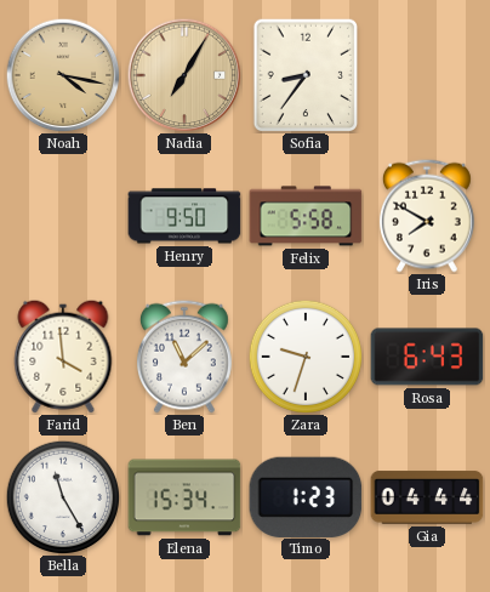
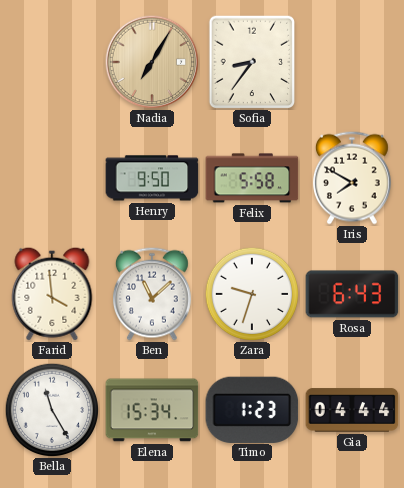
Noah: 4:17 -> none (63, 75)
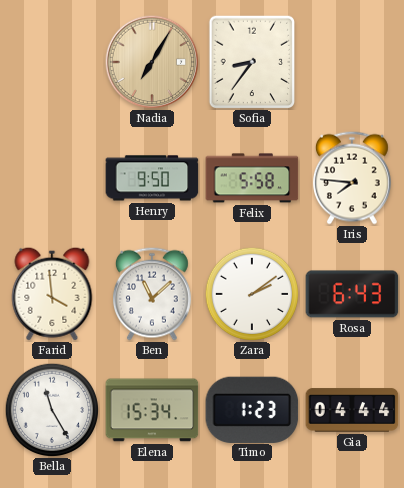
Iris: 7:50 -> 7:46 (352, 178)
Zara: 9:33 -> 2:09 (252, 294)
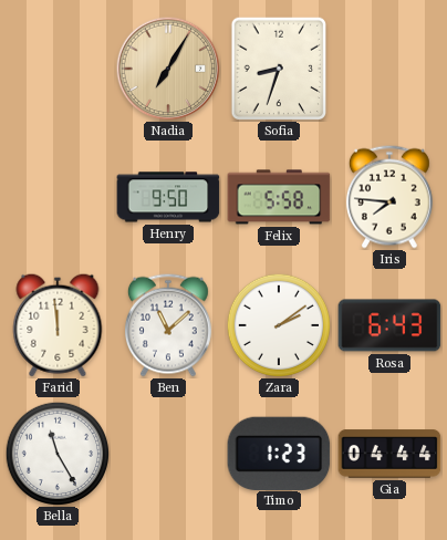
Sofia: 8:36 -> 8:33 (279, 69)
Farid: 3:59 -> 11:59 (58, 325)
Elena: 15:34 -> none (152, 410)
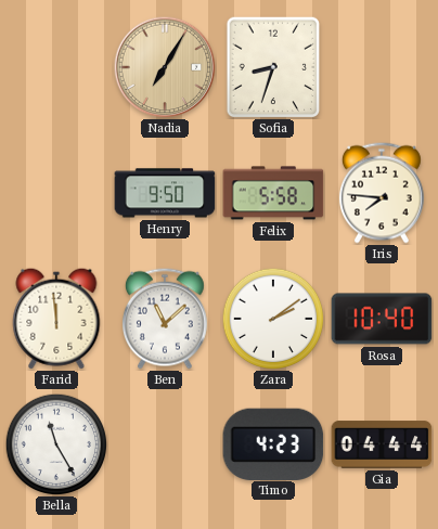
Rosa: 6:43 -> 10:40 (382, 319)
Timo: 1:23 -> 4:23 (273, 443)
